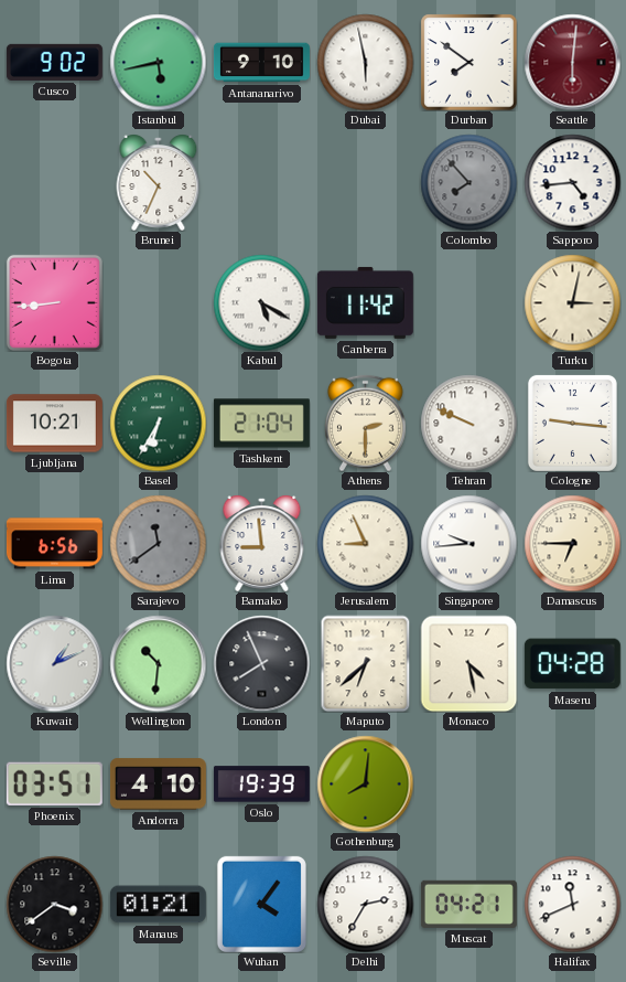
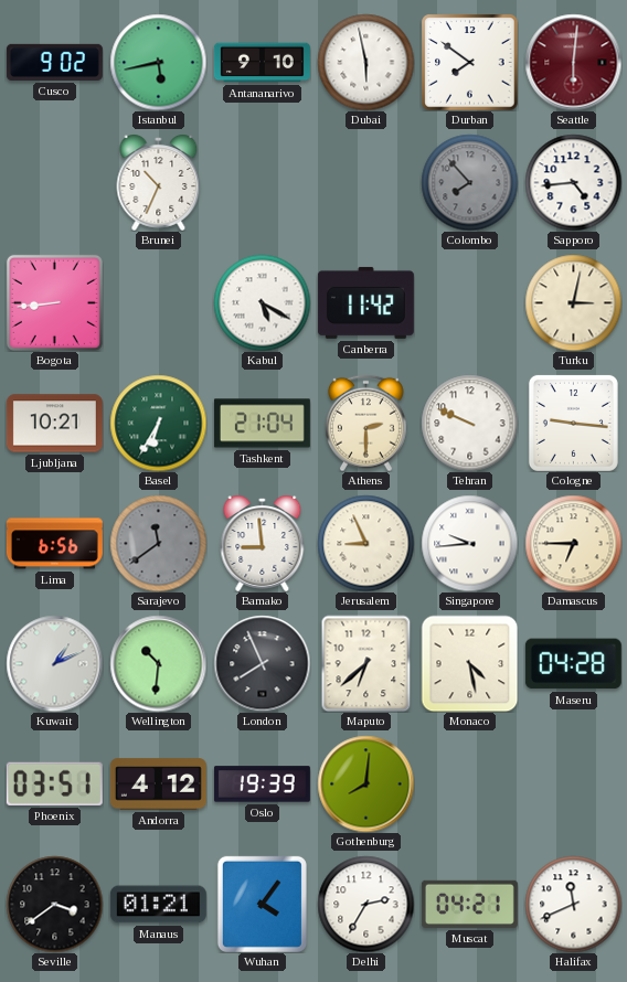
Andorra: 4:10 -> 4:12 (158, 784)
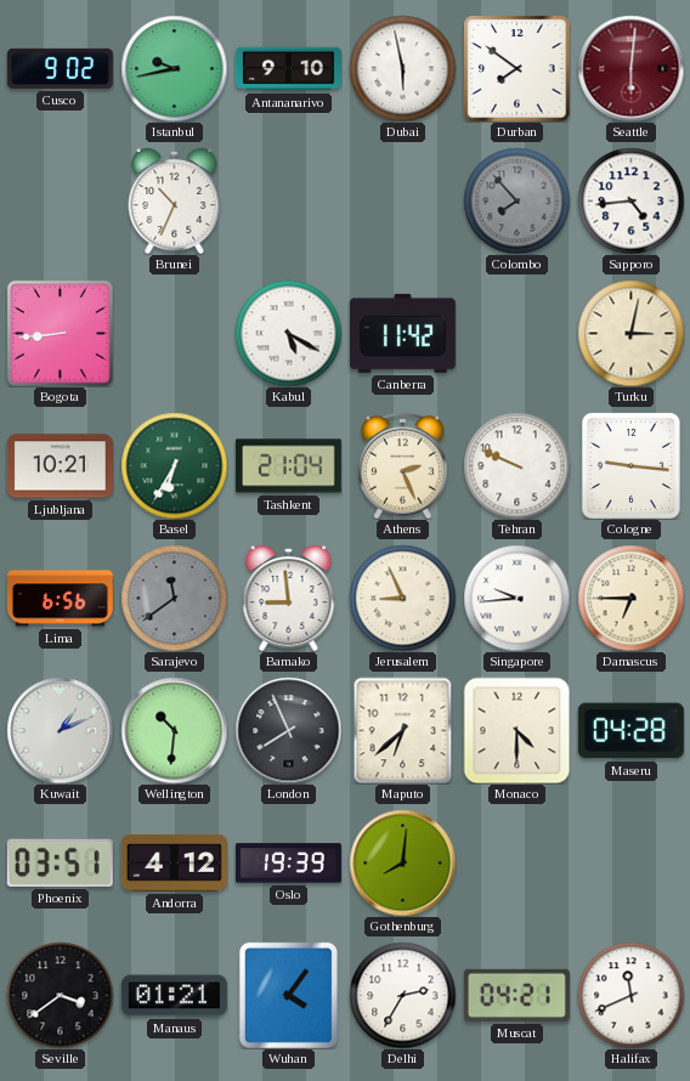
Istanbul: 5:43 -> 9:43 (174, 68)
Athens: 2:30 -> 2:26 (403, 465)
Monaco: 4:28 -> 4:30 (516, 730)
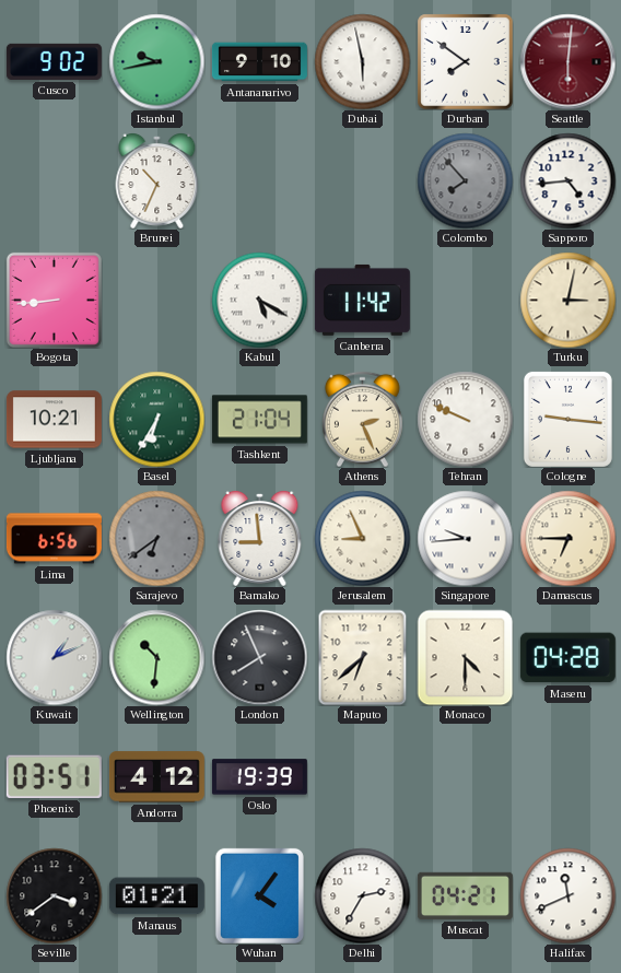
Sarajevo: 11:39 -> 6:39 (156, 538)
Gothenburg: 8:01 -> none (402, 862)
